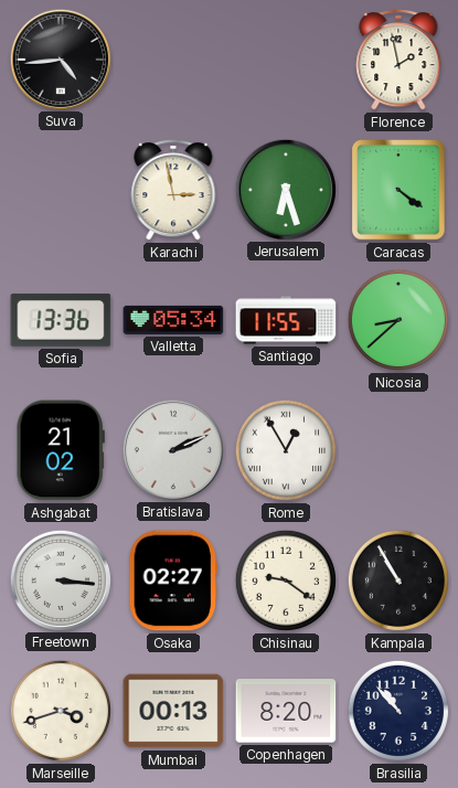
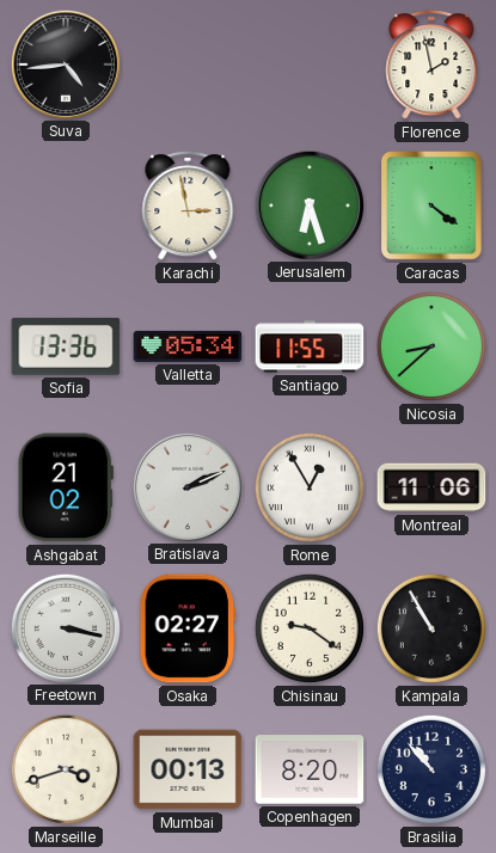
Montreal: none -> 11:06 (431, 487)
Freetown: 3:16 -> 3:17 (65, 627)
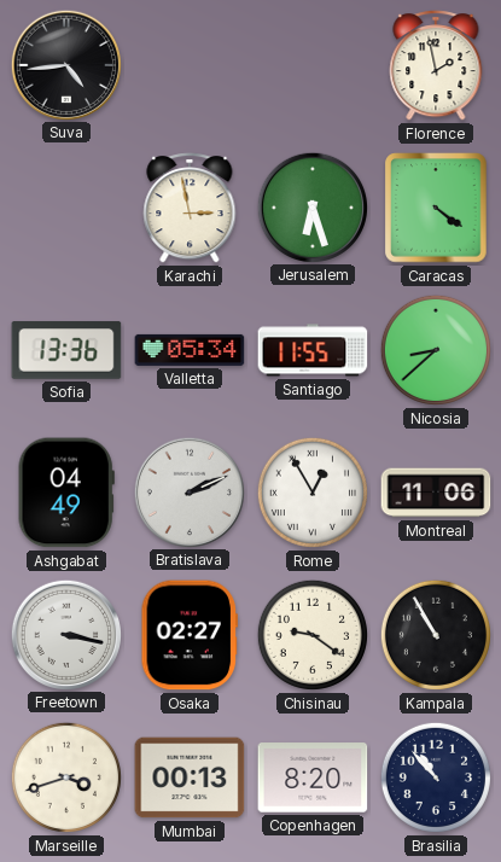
Ashgabat: 21:02 -> 04:49 (66, 493)
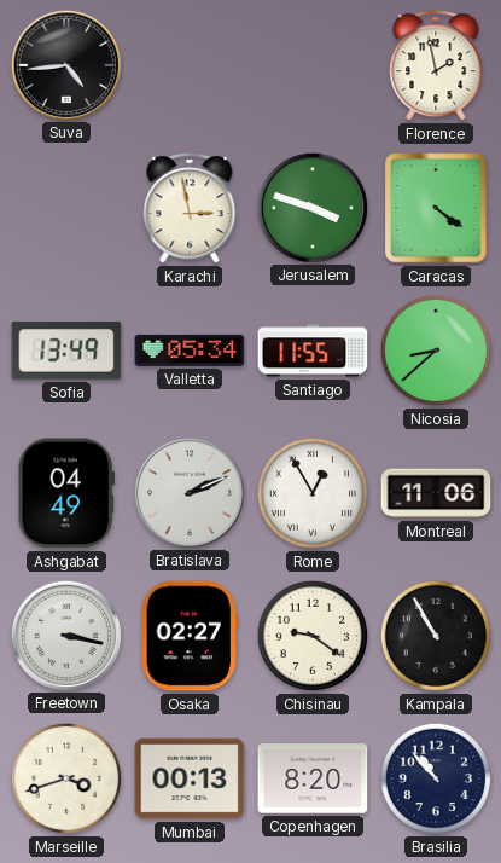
Jerusalem: 6:27 -> 3:48 (311, 207)
Sofia: 13:36 -> 13:49 (66, 351)
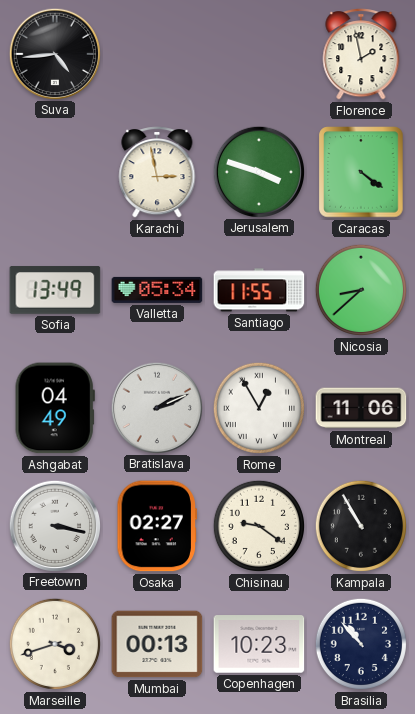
Copenhagen: 8:20 -> 10:23 (259, 644)
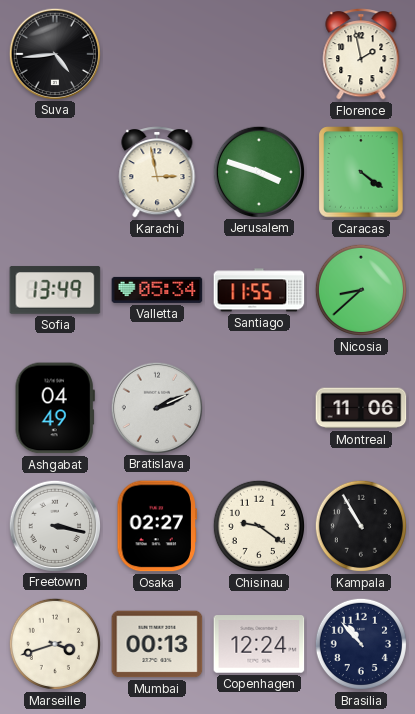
Rome: 12:55 -> none (259, 408)
Copenhagen: 10:23 -> 12:24 (259, 644)
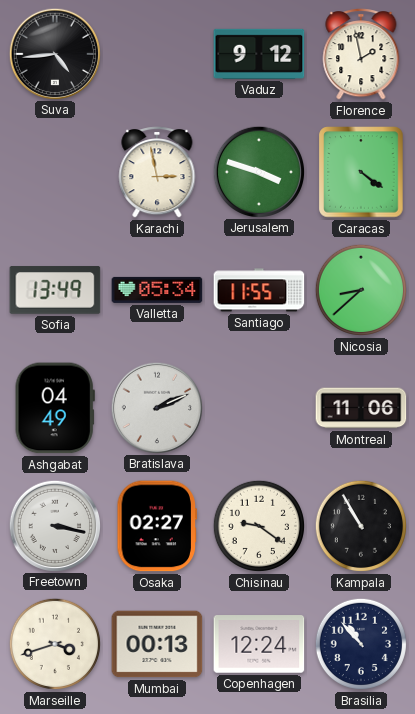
Vaduz: none -> 9:12 (259, 54)
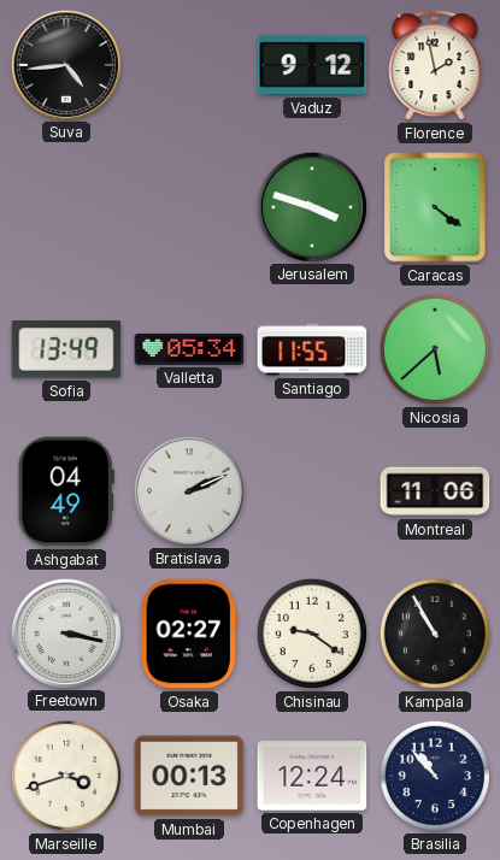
Karachi: 2:58 -> none (157, 172)
Nicosia: 8:38 -> 5:38 (435, 349)
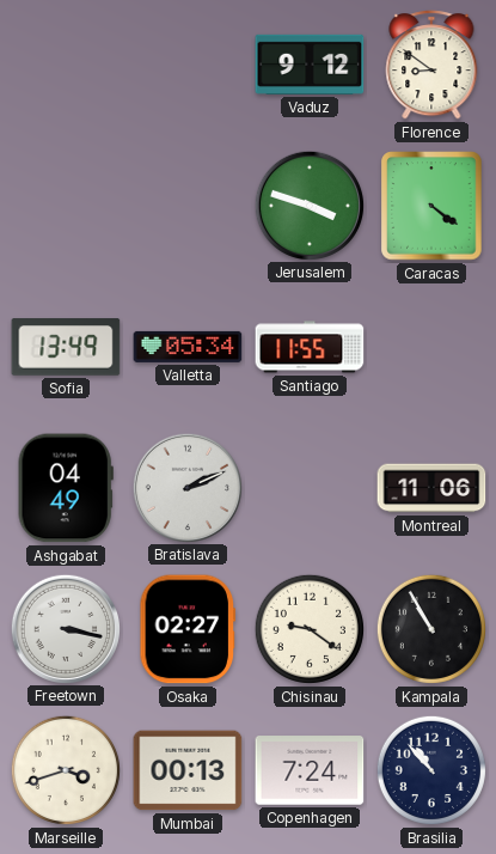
Suva: 4:44 -> none (65, 64)
Florence: 1:58 -> 8:51 (431, 65)
Nicosia: 5:38 -> none (435, 349)
Copenhagen: 12:24 -> 7:24 (310, 770)
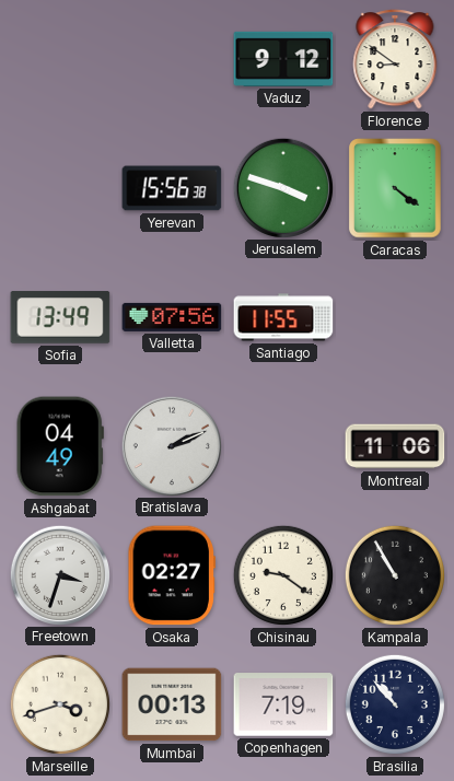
Yerevan: none -> 15:56 (172, 188)
Valletta: 05:34 -> 07:56 (172, 317)
Freetown: 3:17 -> 3:33 (59, 574)
Copenhagen: 7:24 -> 7:19 (283, 704)
